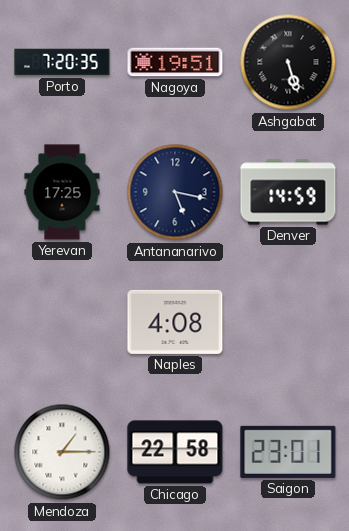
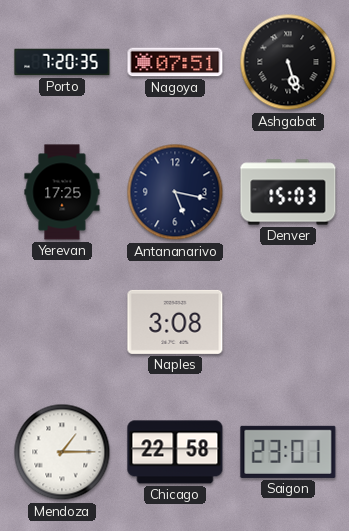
Nagoya: 19:51 -> 07:51 (175, 62)
Denver: 14:59 -> 15:03 (288, 192)
Naples: 4:08 -> 3:08 (175, 322)
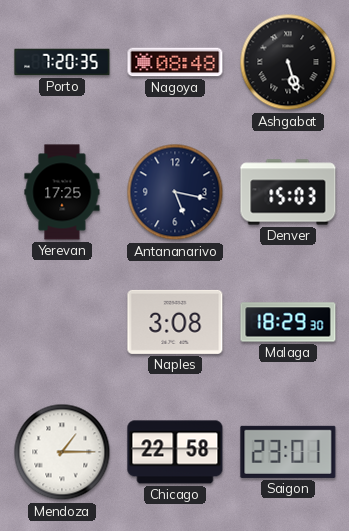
Nagoya: 07:51 -> 08:48 (175, 62)
Malaga: none -> 18:29 (288, 322)
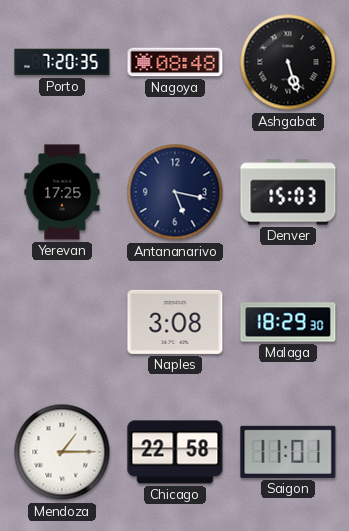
Saigon: 23:01 -> 11:01 (288, 452)
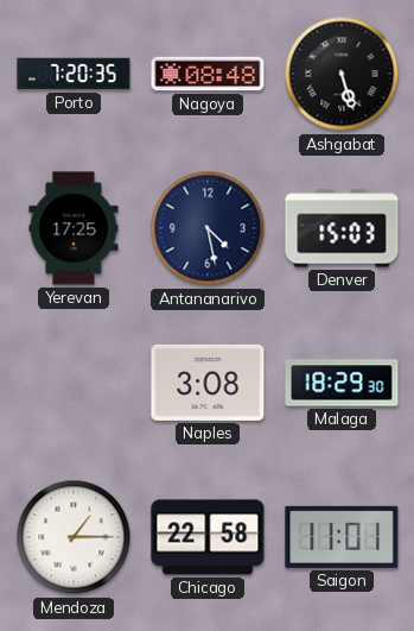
Antananarivo: 5:17 -> 4:28 (208, 228)
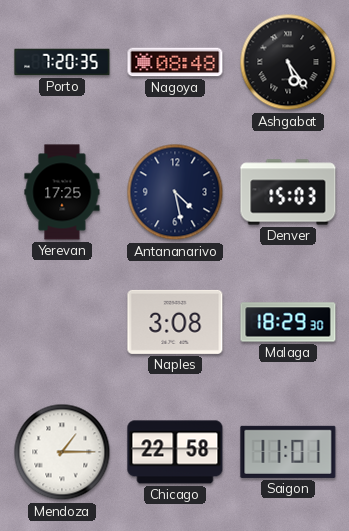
Ashgabat: 5:27 -> 5:24 (288, 62)
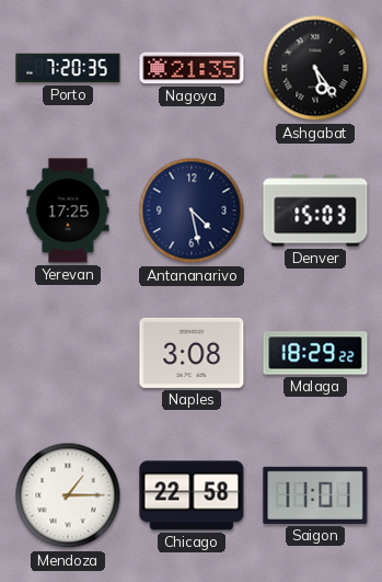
Nagoya: 08:48 -> 21:35 (192, 68)
Malaga: 18:29:30 -> 18:29:22 (315, 353)
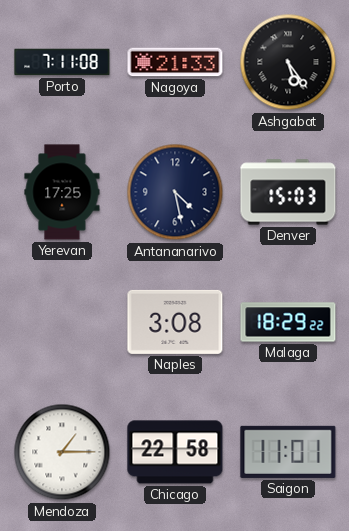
Porto: 7:20 -> 7:11 (62, 62)
Nagoya: 21:35 -> 21:33 (175, 62)
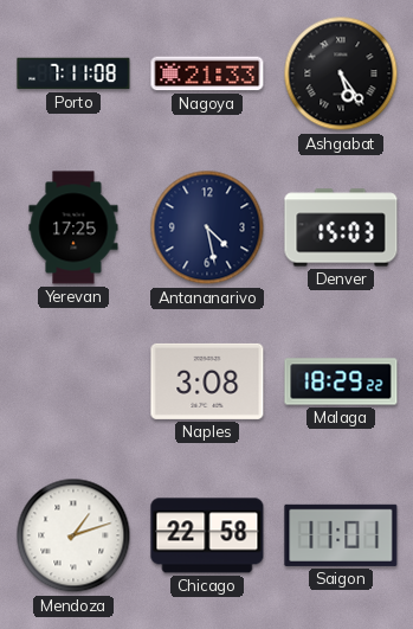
Mendoza: 1:15 -> 1:12 (73, 535)
